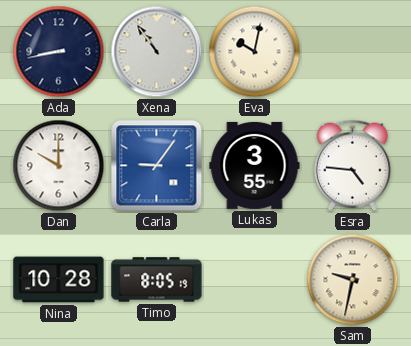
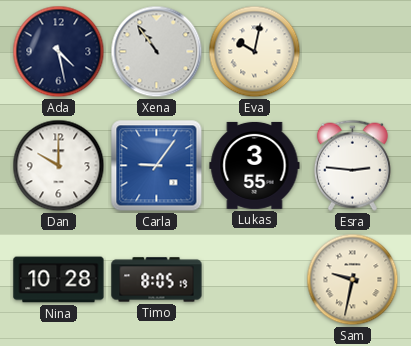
Ada: 8:43 -> 4:28 (59, 52)
Esra: 4:46 -> 2:46 (352, 165)
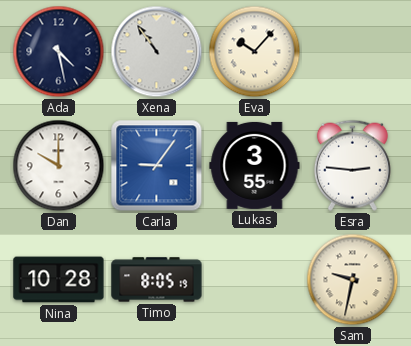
Eva: 10:02 -> 10:07 (255, 52)
